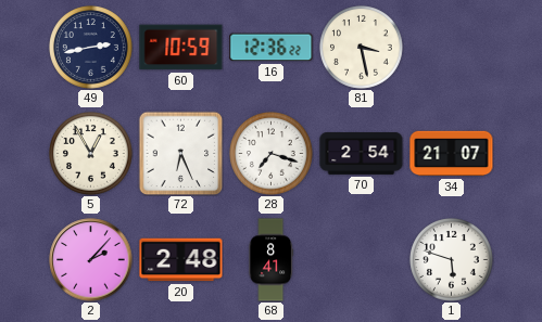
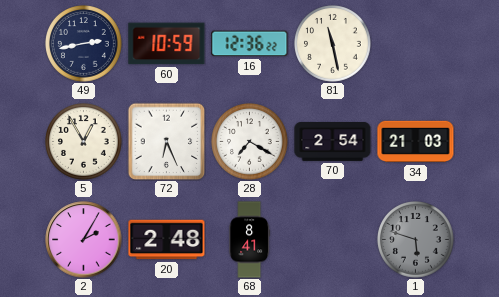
81: 3:28 -> 11:28 (333, 44)
28: 7:18 -> 7:20 (250, 142)
34: 21:07 -> 21:03 (416, 142)
2: 2:07 -> 2:05 (84, 240)
1 dial: white -> grey (416, 240)
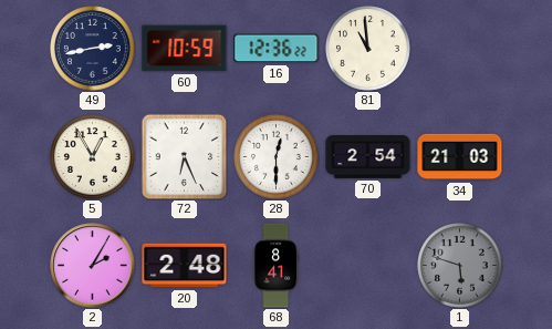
81: 11:28 -> 10:59 (368, 49)
28: 7:20 -> 12:30 (277, 157)
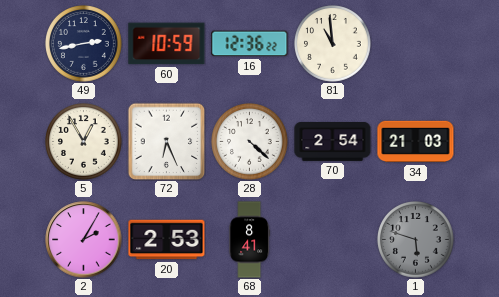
28: 12:30 -> 4:22 (250, 142)
20: 2:48 -> 2:53 (167, 240)
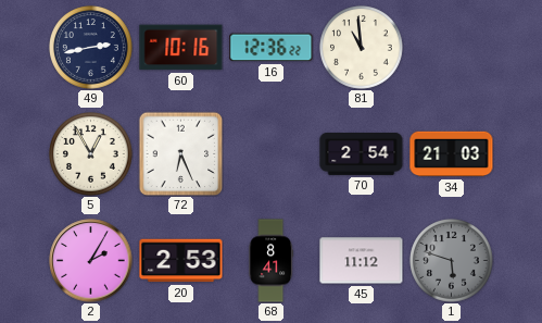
60: 10:59 -> 10:16 (181, 48)
28: 4:22 -> none (250, 142)
45: none -> 11:12 (362, 261)
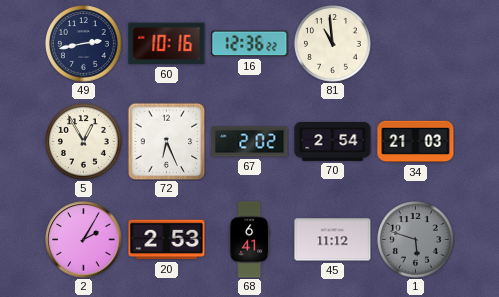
67: none -> 2:02 (250, 142)
68: 8:41 -> 6:41 (250, 240)
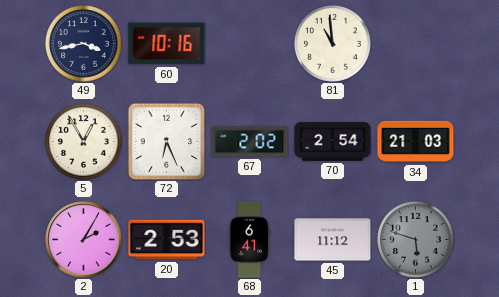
49: 2:43 -> 3:43 (84, 44)
16: 12:36 -> none (250, 44)
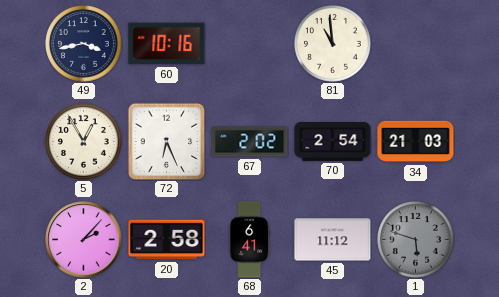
2: 2:05 -> 2:07 (84, 240)
20: 2:53 -> 2:58 (167, 240)
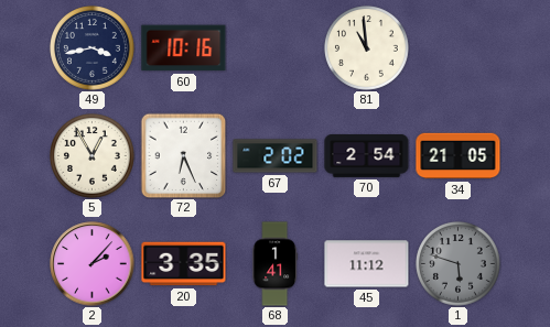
34: 21:03 -> 21:05 (459, 156)
20: 2:58 -> 3:35 (184, 264)
68: 6:41 -> 1:41 (276, 264)
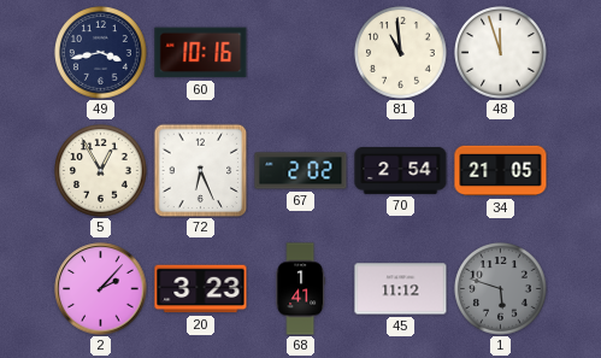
48: none -> 11:57 (501, 53)
20: 3:35 -> 3:23 (201, 289)
